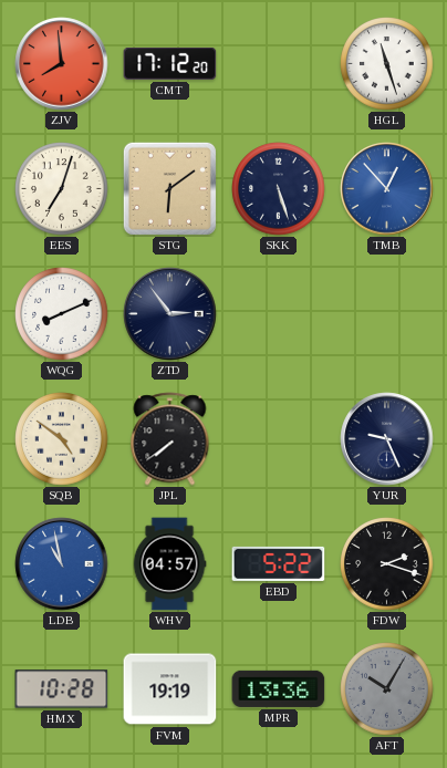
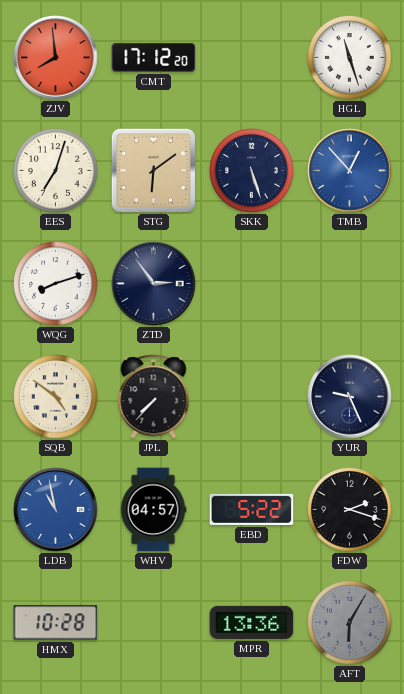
WQG: 8:11 -> 8:12 (56, 284)
JPL: 7:39 -> 7:37 (154, 397)
FVM: 19:19 -> none (170, 689)
AFT: 10:05 -> 6:05 (350, 623)
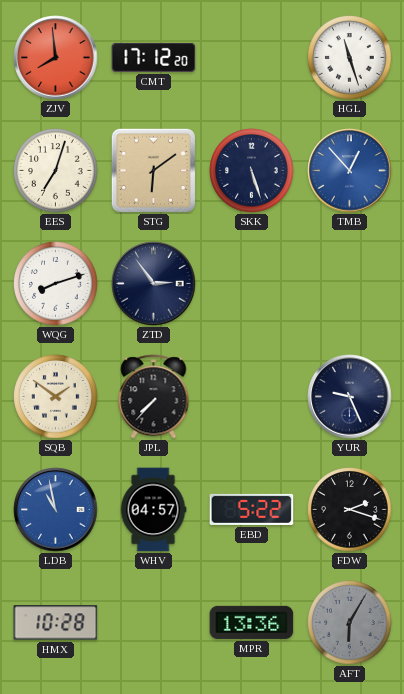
SQB: 4:51 -> 1:51 (56, 397)
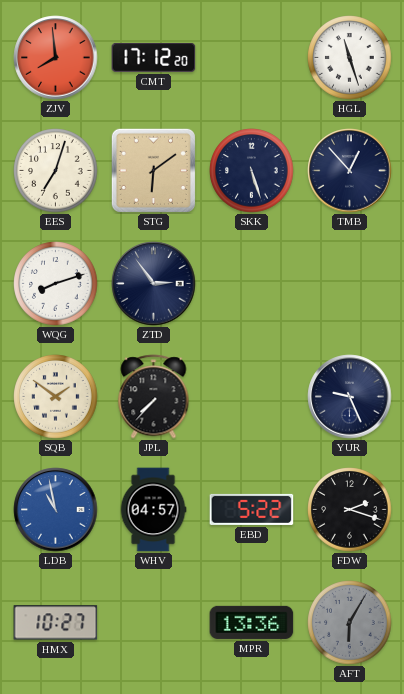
TMB dial: blue -> navy (350, 171)
HMX: 10:28 -> 10:27 (56, 623)
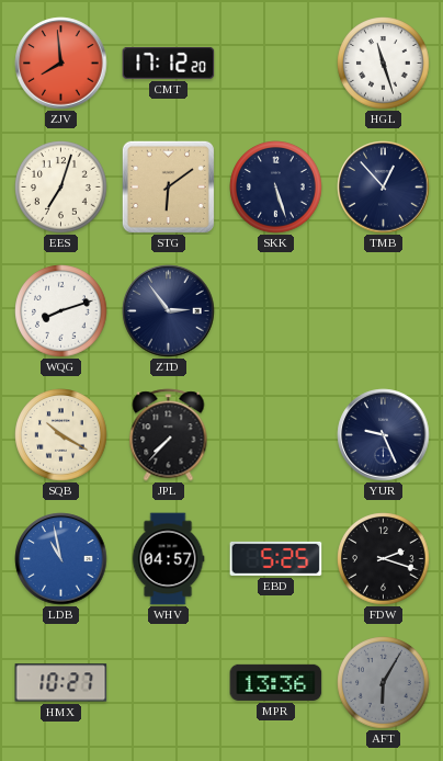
SQB: 1:51 -> 10:20 (61, 435)
EBD: 5:22 -> 5:25 (276, 558)
